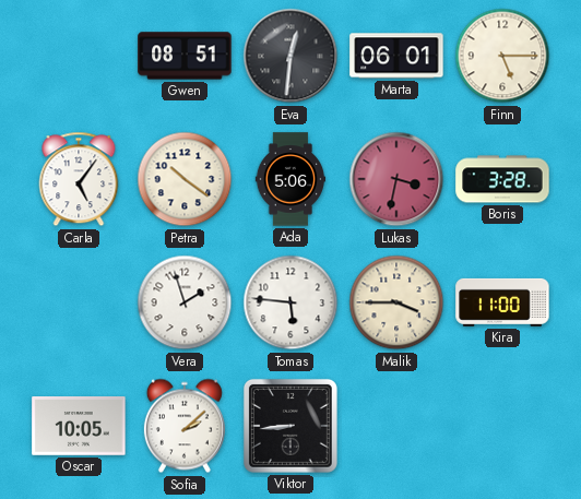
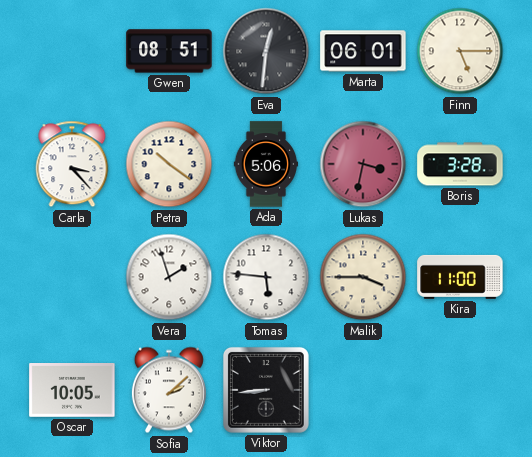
Carla: 5:06 -> 3:23 (72, 164)
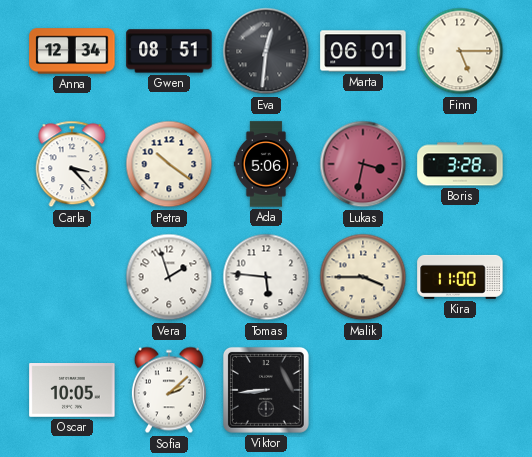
Anna: none -> 12:34 (72, 51)
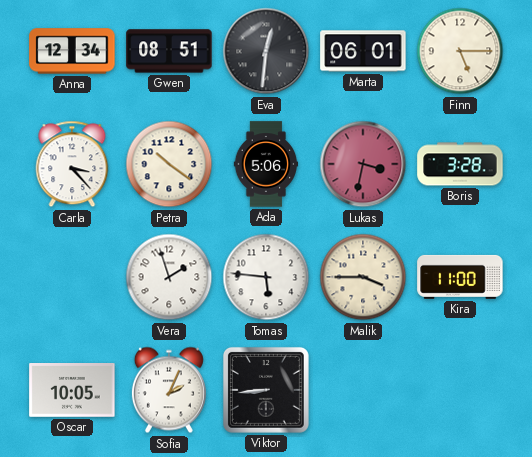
Sofia: 2:08 -> 2:04 (169, 390)
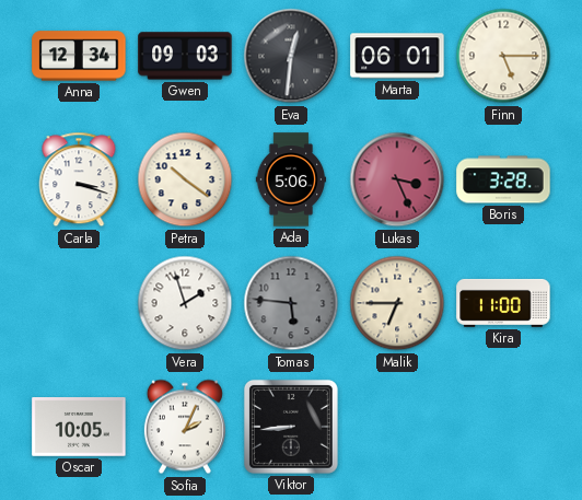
Gwen: 08:51 -> 09:03 (185, 56)
Carla: 3:23 -> 3:18 (79, 179)
Lukas: 3:32 -> 3:26 (397, 179)
Tomas dial: white -> grey (291, 303)
Malik: 3:45 -> 6:45 (397, 303)
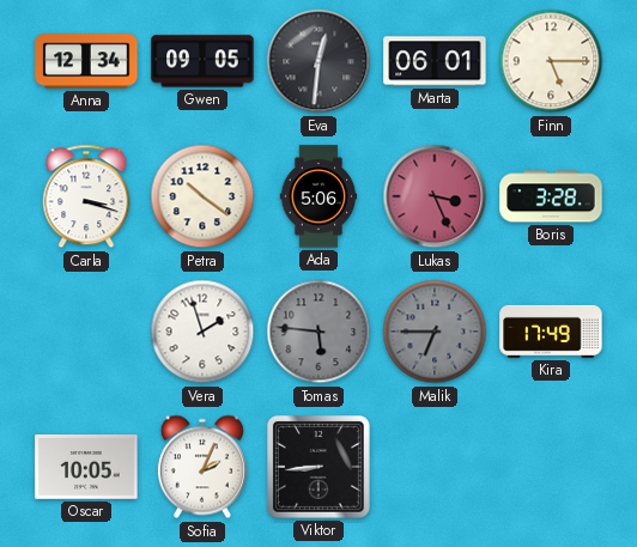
Gwen: 09:03 -> 09:05 (202, 61)
Malik dial: cream -> grey (435, 332)
Kira: 11:00 -> 17:49 (551, 332)
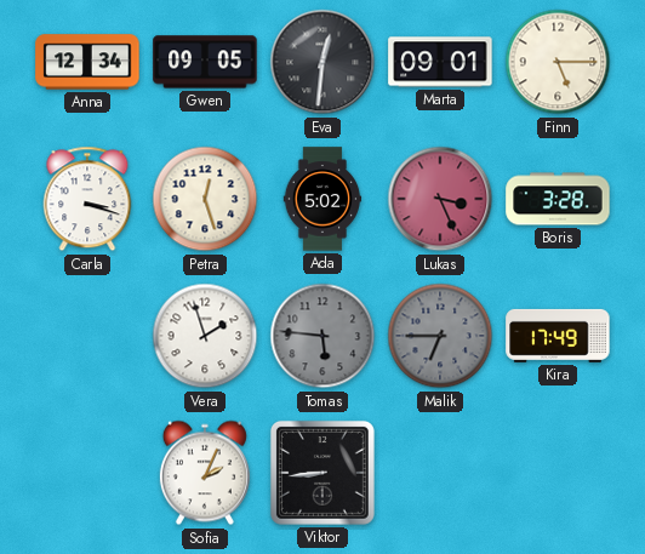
Marta: 06:01 -> 09:01 (440, 62)
Petra: 10:21 -> 12:27 (205, 199)
Ada: 5:06 -> 5:02 (322, 199)
Oscar: 10:05 -> none (86, 467)
